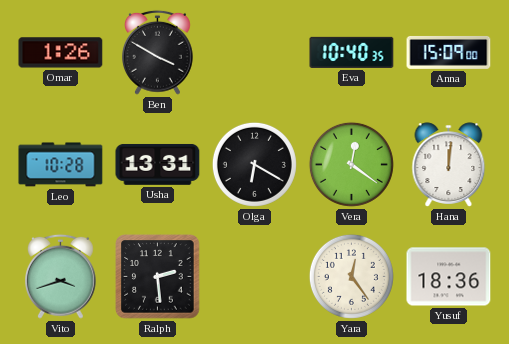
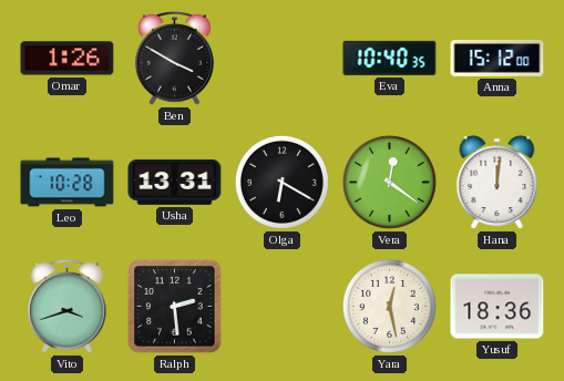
Anna: 15:09 -> 15:12 (498, 58)
Yara: 12:24 -> 12:28 (389, 306)
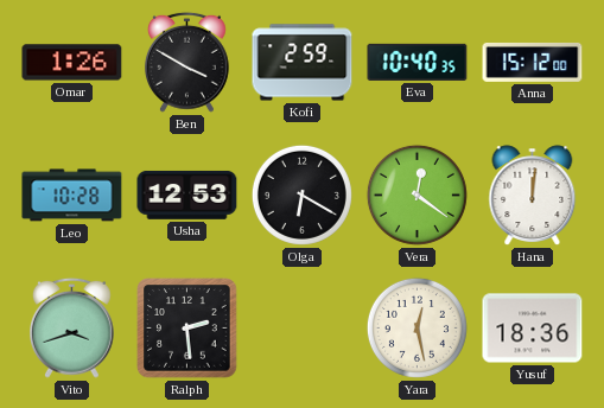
Kofi: none -> 2:59 (303, 63)
Usha: 13:31 -> 12:53 (187, 196)
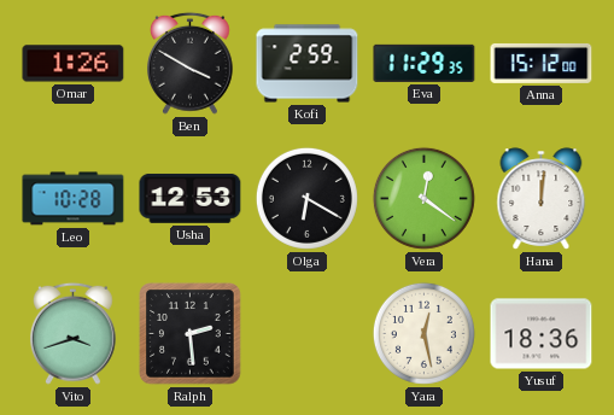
Eva: 10:40 -> 11:29 (425, 63)
